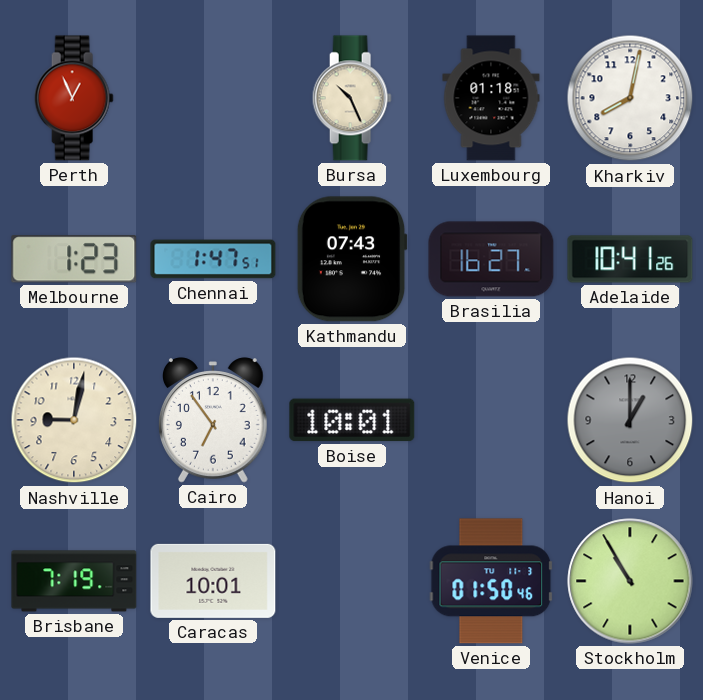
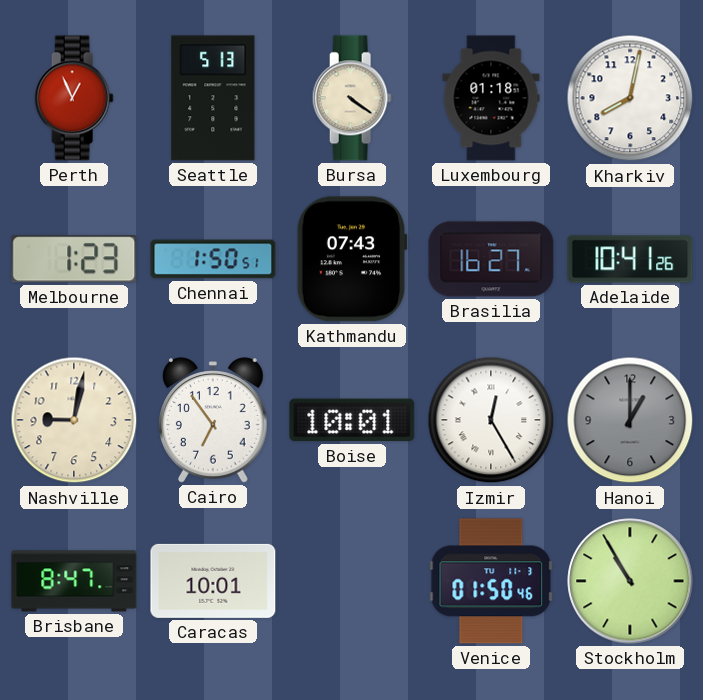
Seattle: none -> 5:13 (213, 98)
Bursa: 10:26 -> 4:21 (352, 98)
Chennai: 1:47 -> 1:50 (213, 259)
Izmir: none -> 12:25 (491, 420)
Brisbane: 7:19 -> 8:47 (74, 581)
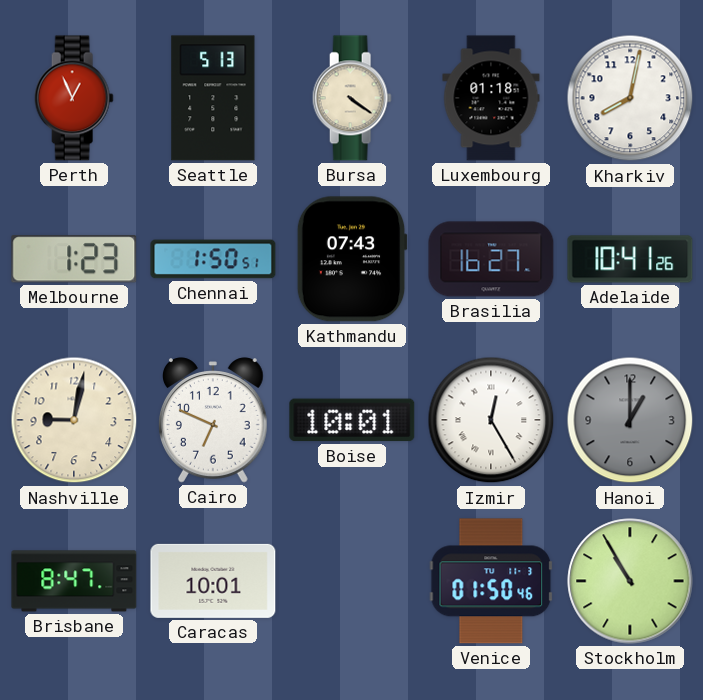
Cairo: 6:54 -> 6:49 (214, 420)
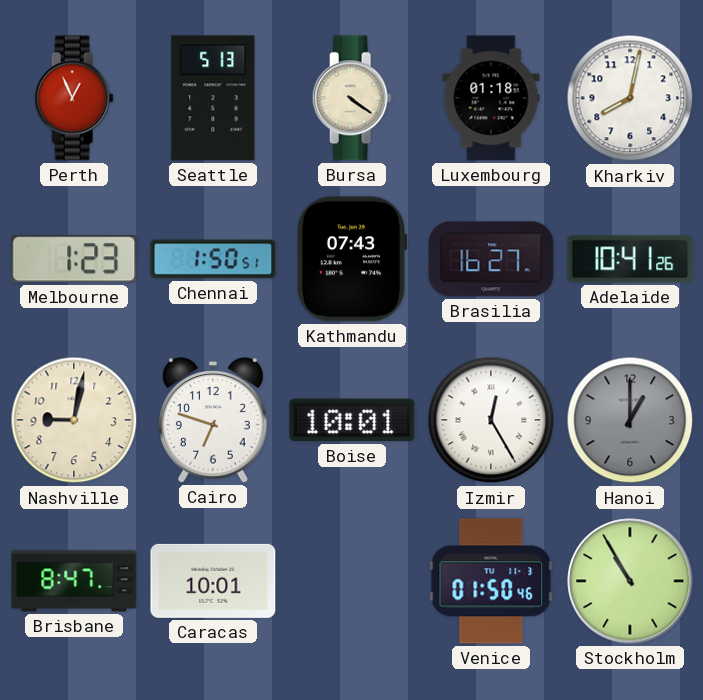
Cairo: 6:49 -> 6:48 (214, 420)
